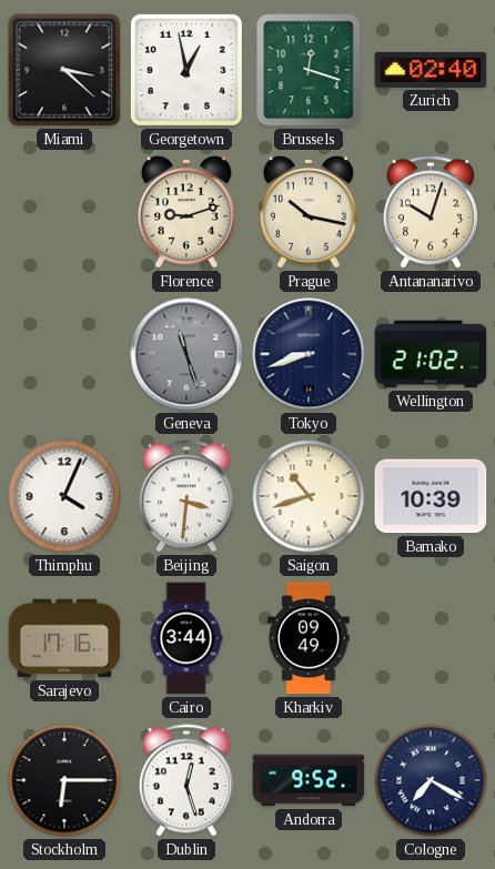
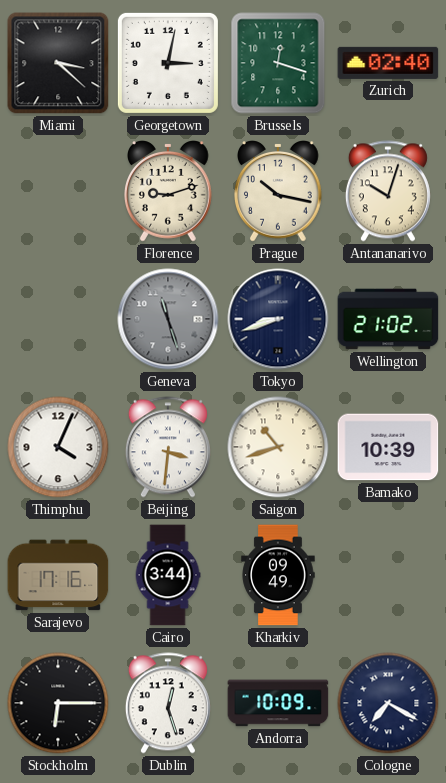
Georgetown: 12:58 -> 3:02 (168, 63)
Andorra: 9:52 -> 10:09 (278, 703)
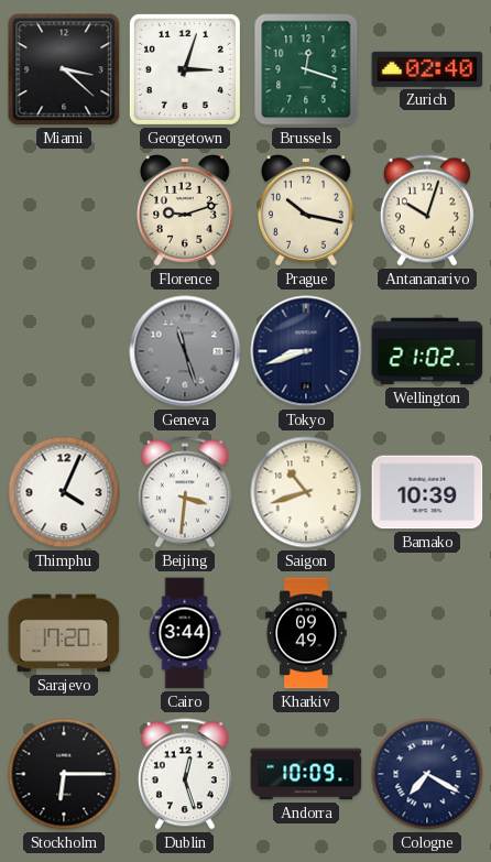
Georgetown: 3:02 -> 3:03 (185, 69)
Sarajevo: 17:16 -> 17:20 (64, 633)
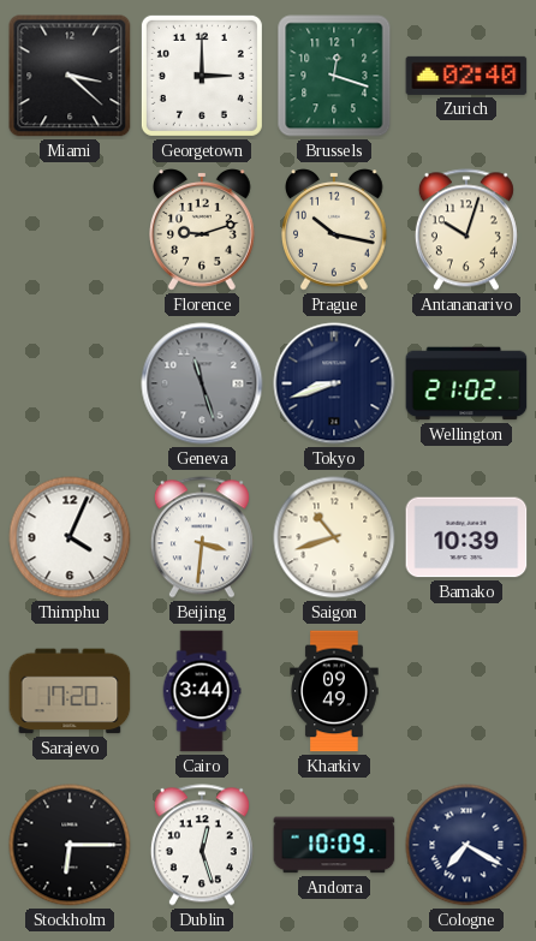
Georgetown: 3:03 -> 3:00 (202, 76)
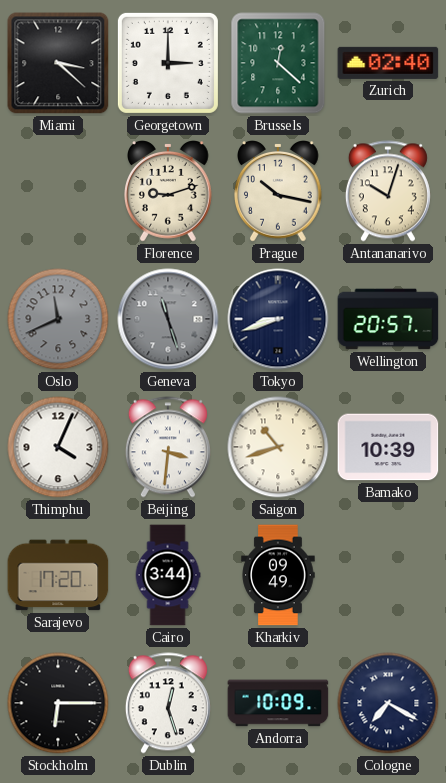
Brussels: 12:18 -> 12:22 (278, 63)
Oslo: none -> 11:41 (58, 319)
Wellington: 21:02 -> 20:57 (388, 319)
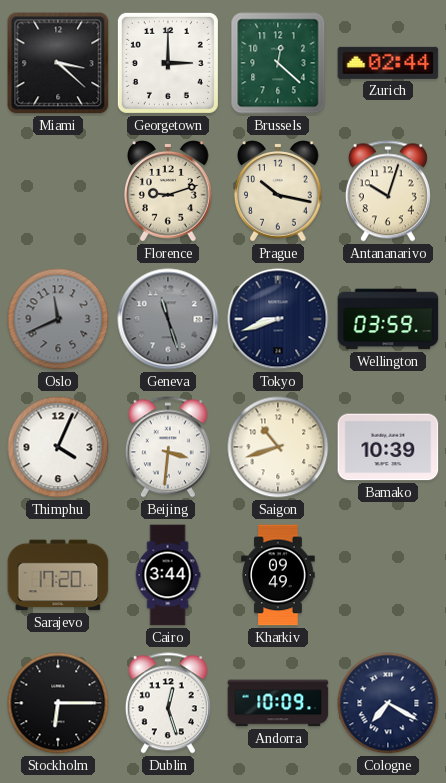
Zurich: 02:40 -> 02:44 (388, 63)
Wellington: 20:57 -> 03:59 (388, 319)
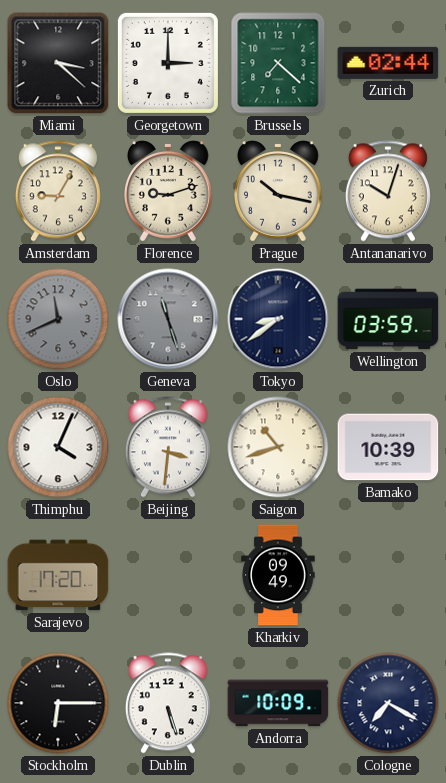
Brussels: 12:22 -> 7:22 (278, 63)
Amsterdam: none -> 9:05 (58, 191)
Tokyo: 8:42 -> 8:39 (278, 319)
Cairo: 3:44 -> none (168, 575)
Dublin: 12:27 -> 5:27 (168, 703)
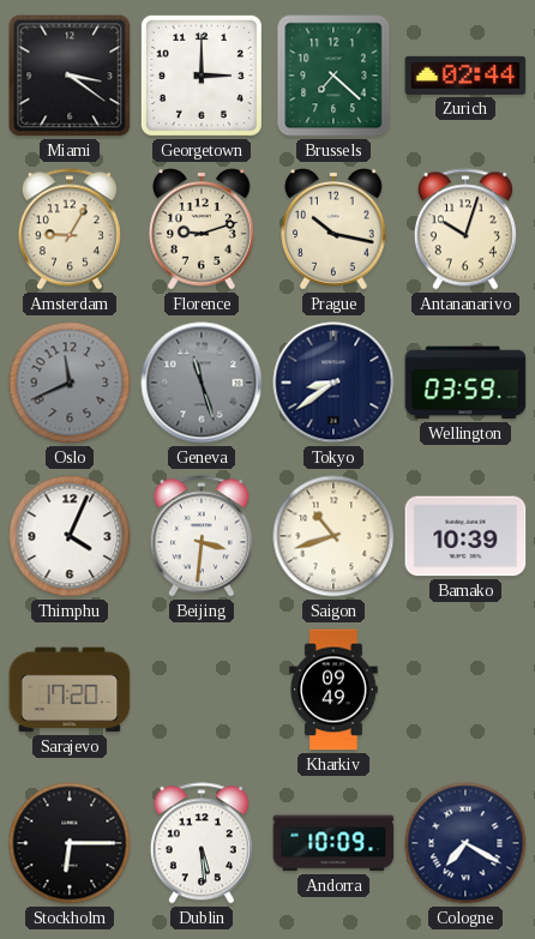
Miami: 3:22 -> 3:21 (70, 76)
Dublin: 5:27 -> 5:29 (202, 843)
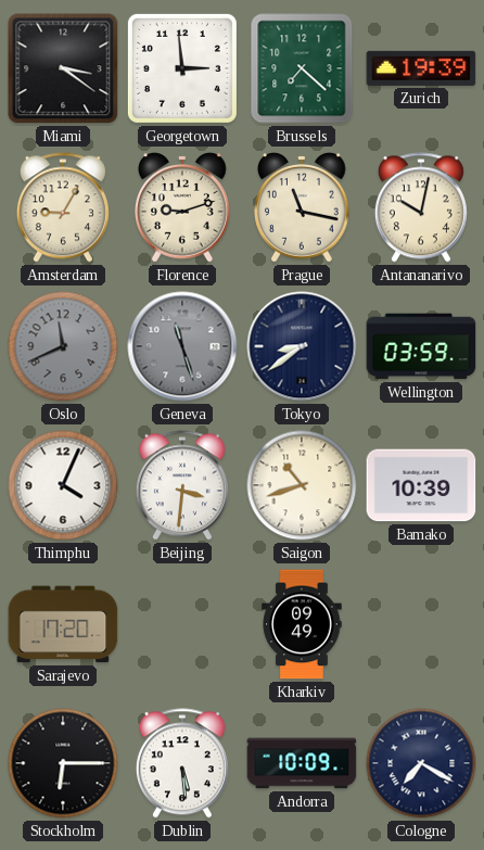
Georgetown: 3:00 -> 2:59 (182, 68)
Zurich: 02:44 -> 19:39 (421, 68)
Prague: 10:17 -> 11:17 (303, 207)
Antananarivo: 10:03 -> 10:02 (421, 207)
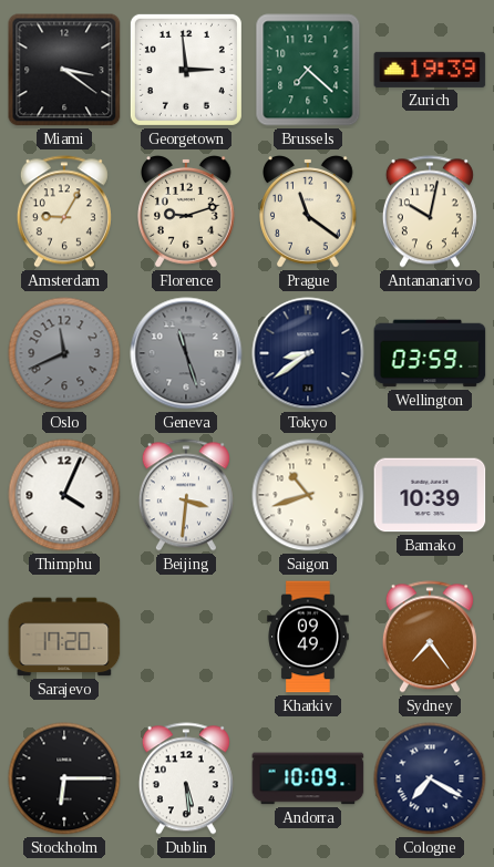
Prague: 11:17 -> 11:21 (309, 211)
Sydney: none -> 7:24 (430, 637)
